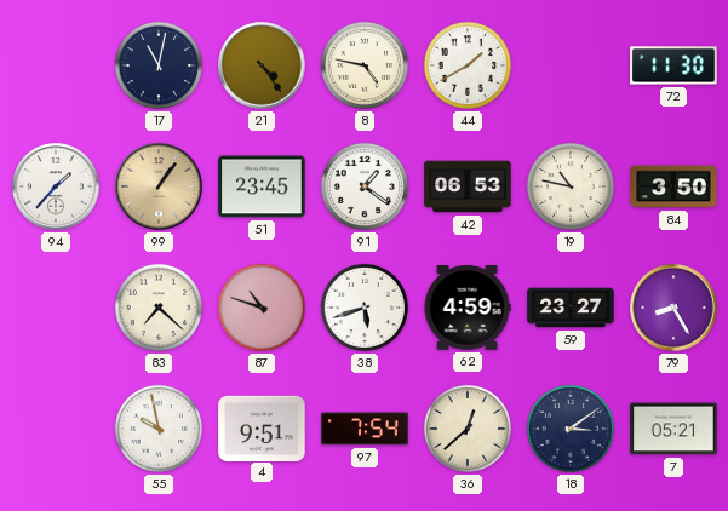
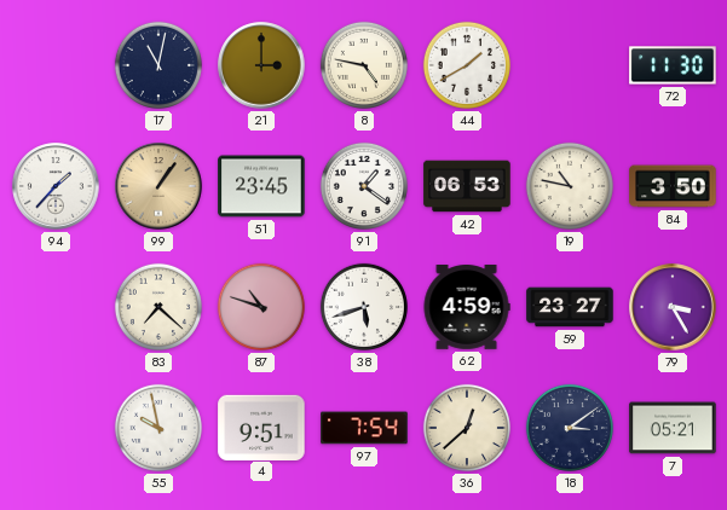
21: 4:24 -> 3:00 (261, 65)
79: 8:25 -> 3:25 (673, 307)
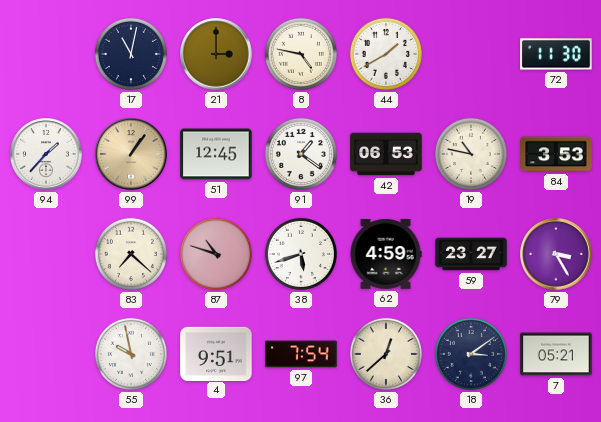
51: 23:45 -> 12:45 (216, 154)
84: 3:50 -> 3:53 (556, 154)
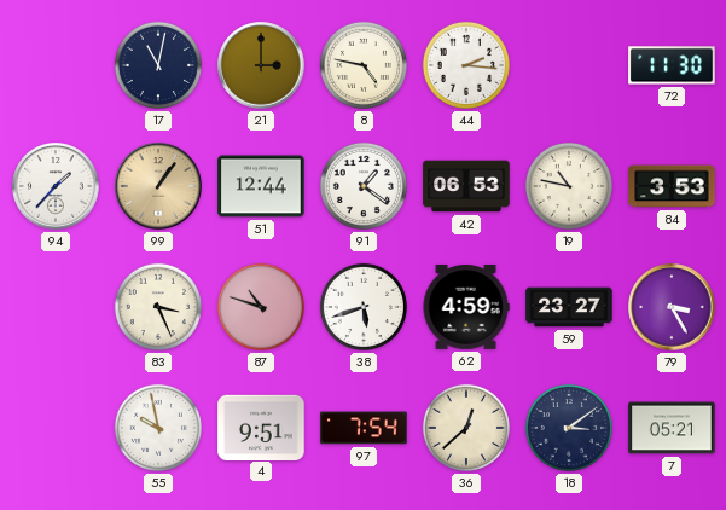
44: 1:40 -> 2:16 (466, 65)
51: 12:45 -> 12:44 (261, 186)
83: 7:22 -> 3:26 (158, 307)
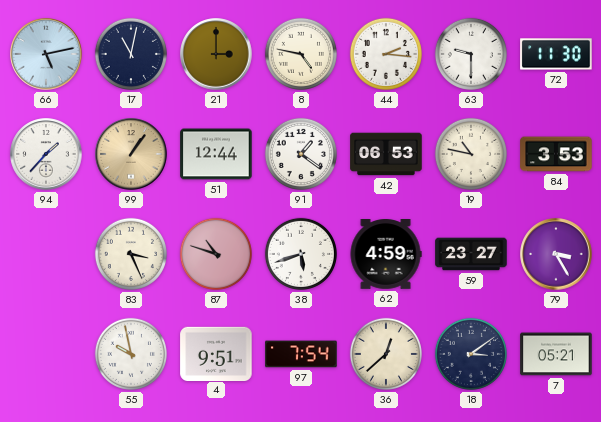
66: none -> 5:13 (46, 54)
63: none -> 9:30 (471, 54)
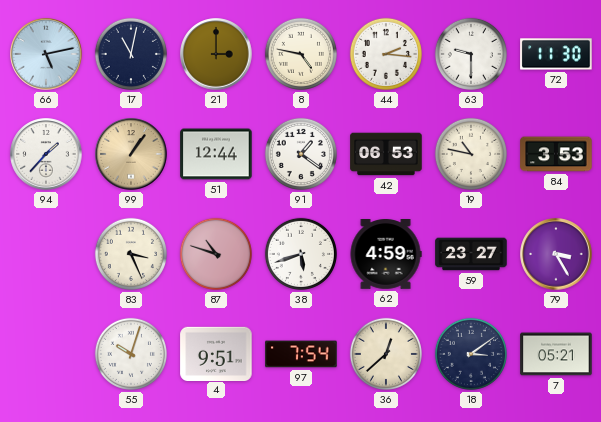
55: 9:58 -> 10:03 (131, 354)
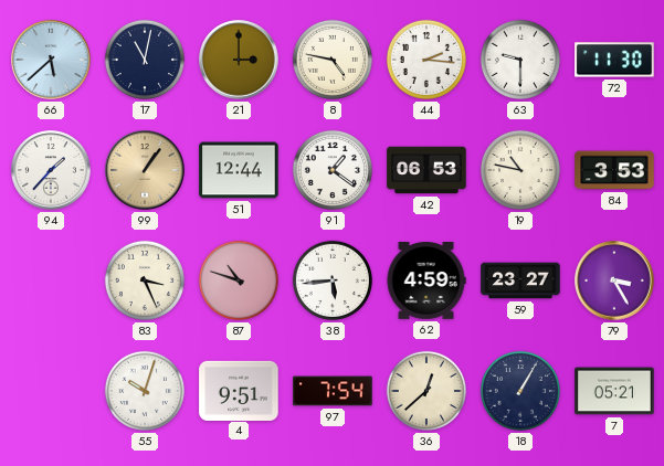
66: 5:13 -> 5:38 (51, 60)
38: 5:42 -> 5:44 (333, 280)
18: 3:09 -> 1:05 (520, 391)
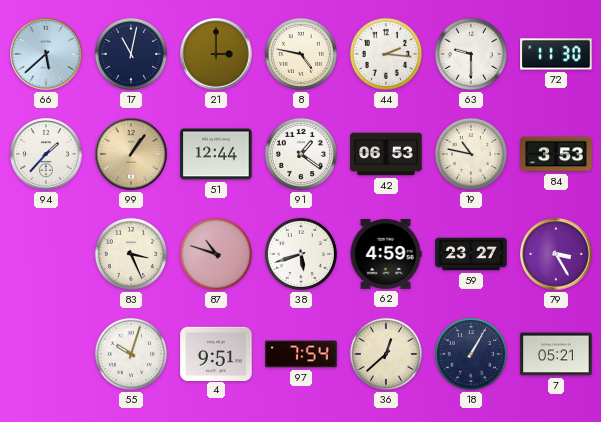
38: 5:44 -> 5:42 (301, 254)
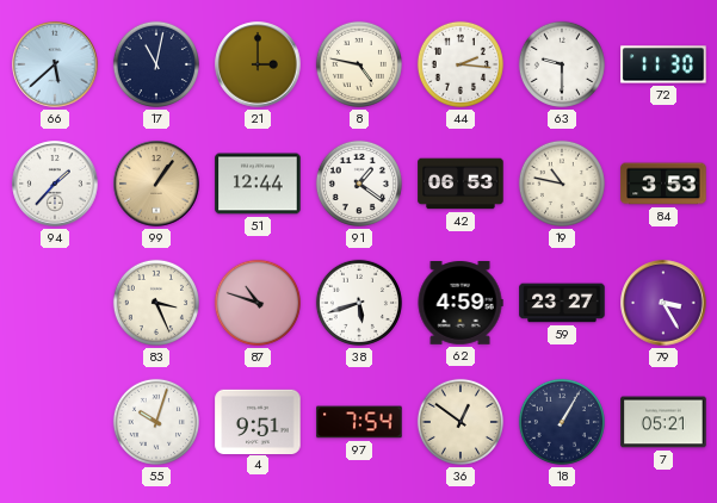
36: 12:38 -> 12:51 (461, 422)
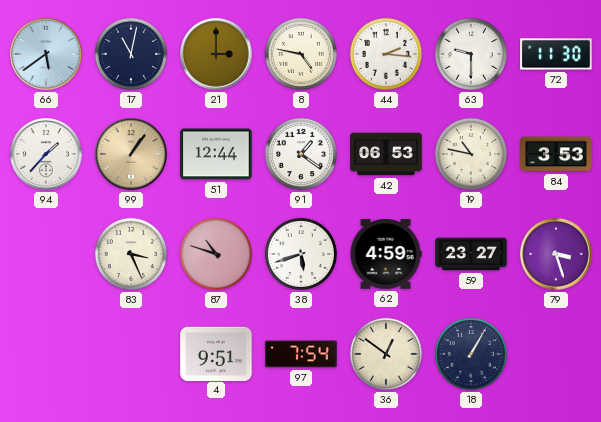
66: 5:38 -> 5:39 (46, 54)
79: 3:25 -> 3:27 (556, 254)
55: 10:03 -> none (156, 422)
7: 05:21 -> none (663, 422)
